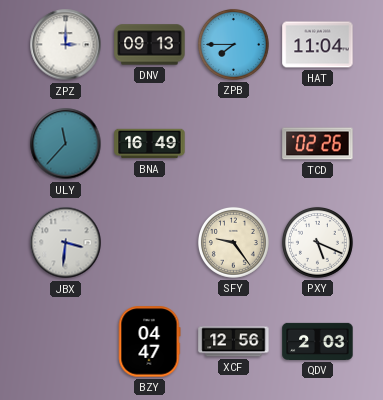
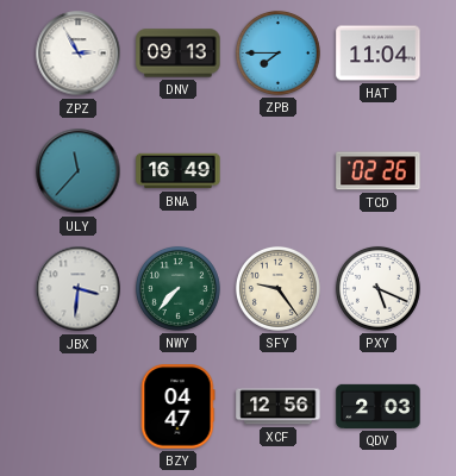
ZPZ: 3:00 -> 2:55 (79, 54)
NWY: none -> 7:37 (177, 288)
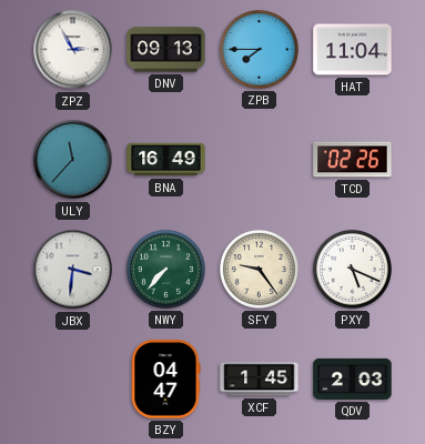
XCF: 12:56 -> 1:45 (260, 380)
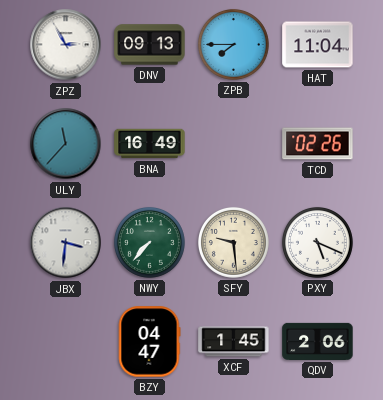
SFY: 9:24 -> 9:29 (233, 242)
QDV: 2:03 -> 2:06 (318, 341)
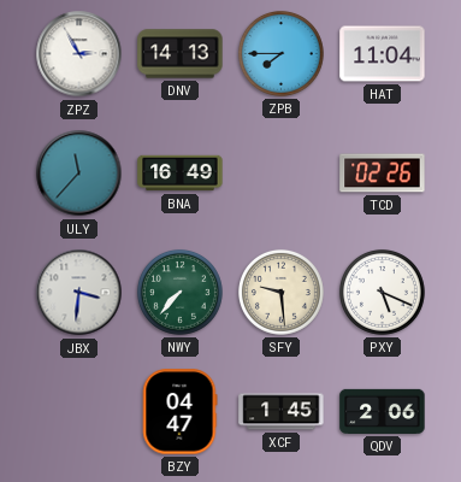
DNV: 09:13 -> 14:13 (181, 54)
